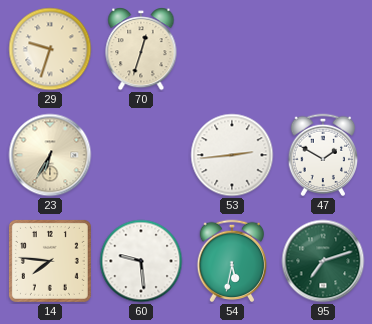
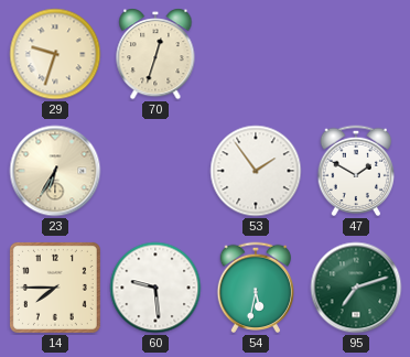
53: 2:44 -> 1:54 (256, 171)
14: 7:46 -> 7:45 (55, 288)
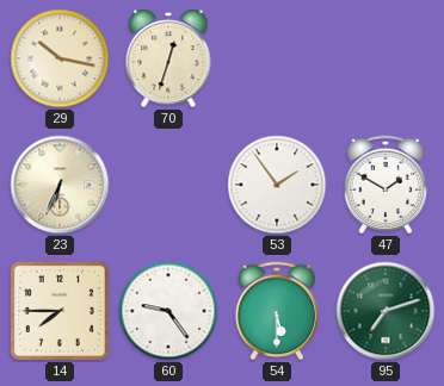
29: 9:33 -> 10:17 (60, 58)
23: 6:35 -> 6:34 (60, 185)
60: 9:29 -> 9:24 (168, 311)
54: 5:32 -> 5:30 (277, 311)
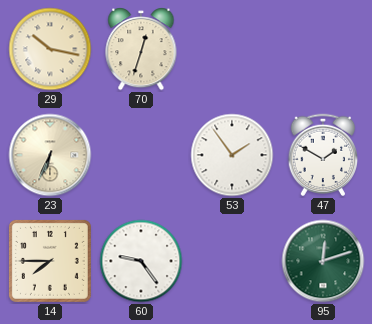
54: 5:30 -> none (277, 311)
95: 7:12 -> 12:12 (323, 261)
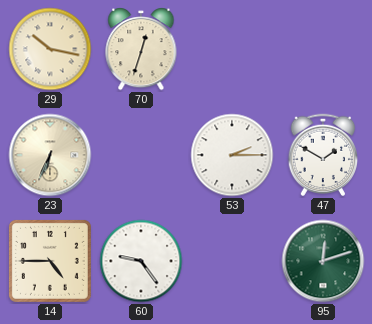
53: 1:54 -> 2:15 (232, 155)
14: 7:45 -> 4:45 (50, 261)
